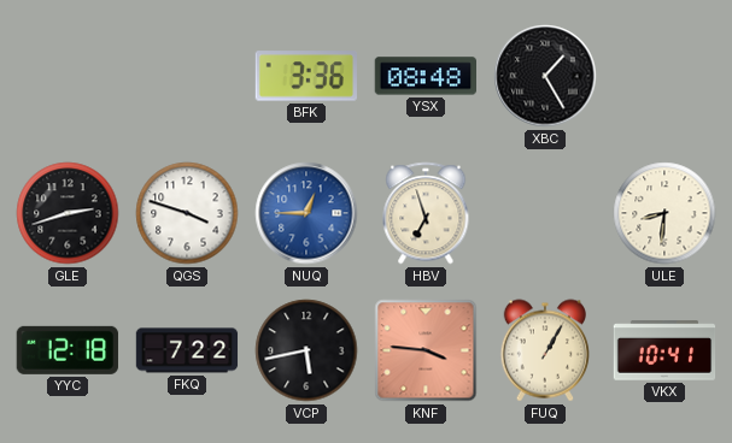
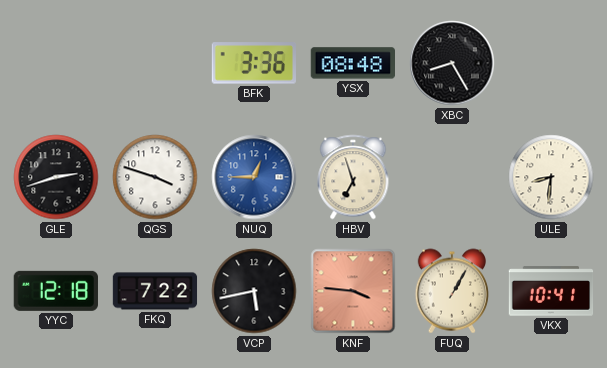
XBC: 1:25 -> 8:25 (452, 63)
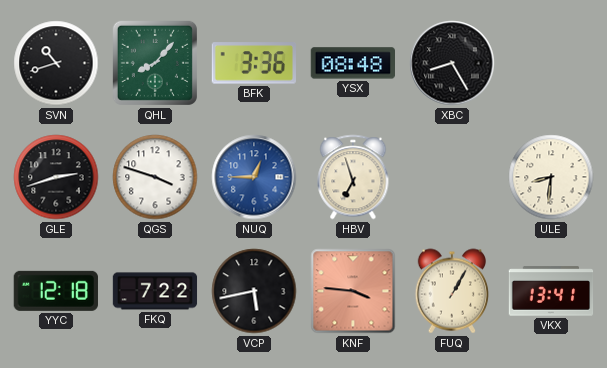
SVN: none -> 10:42 (56, 63)
QHL: none -> 8:07 (155, 63)
VKX: 10:41 -> 13:41 (551, 291)
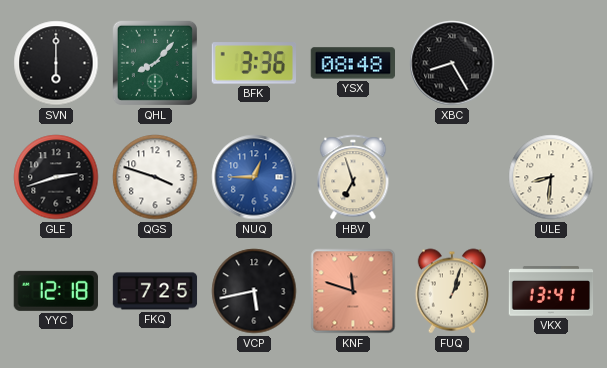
SVN: 10:42 -> 6:00 (56, 63)
FKQ: 7:22 -> 7:25 (155, 291)
KNF: 3:46 -> 11:48 (353, 291)
FUQ: 1:05 -> 1:03 (451, 291)
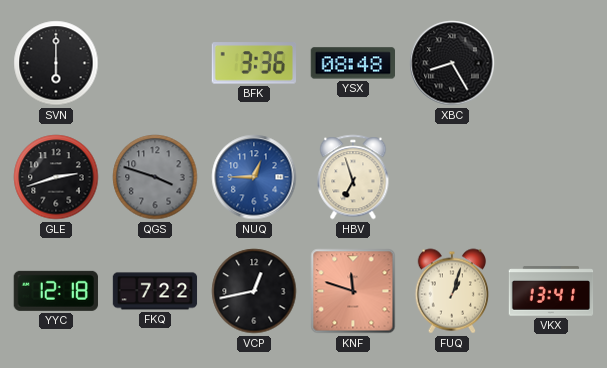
QHL: 8:07 -> none (155, 63)
QGS dial: white -> grey (155, 177)
ULE: 8:31 -> none (551, 177)
FKQ: 7:25 -> 7:22 (155, 291)
VCP: 5:43 -> 12:43 (254, 291)
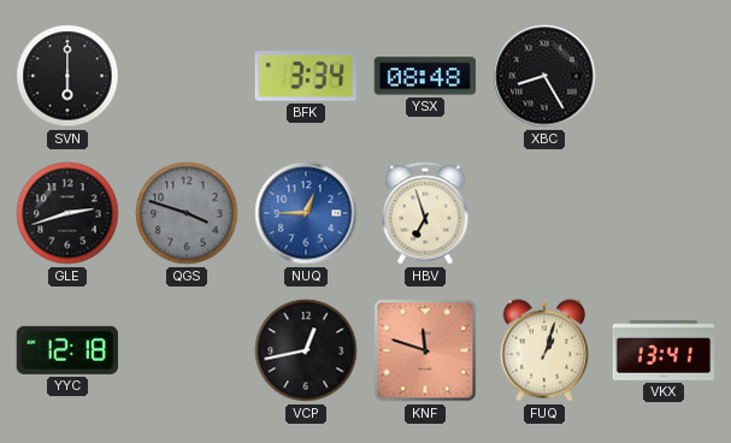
BFK: 3:36 -> 3:34 (305, 76)
FKQ: 7:22 -> none (155, 291)
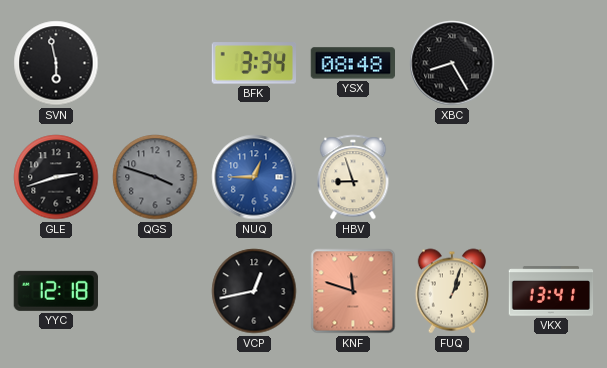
SVN: 6:00 -> 5:58 (56, 63)
HBV: 6:57 -> 8:57 (353, 177)
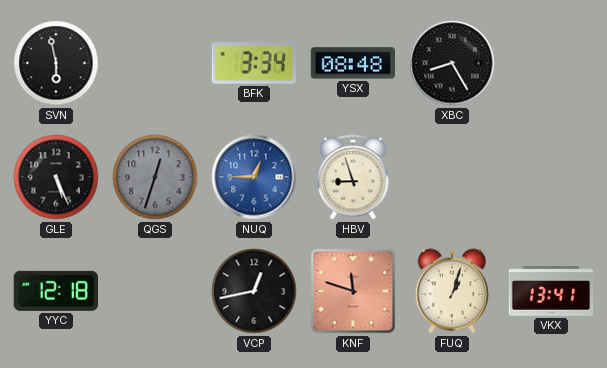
GLE: 2:42 -> 5:26 (56, 177)
QGS: 3:48 -> 12:33 (155, 177)
